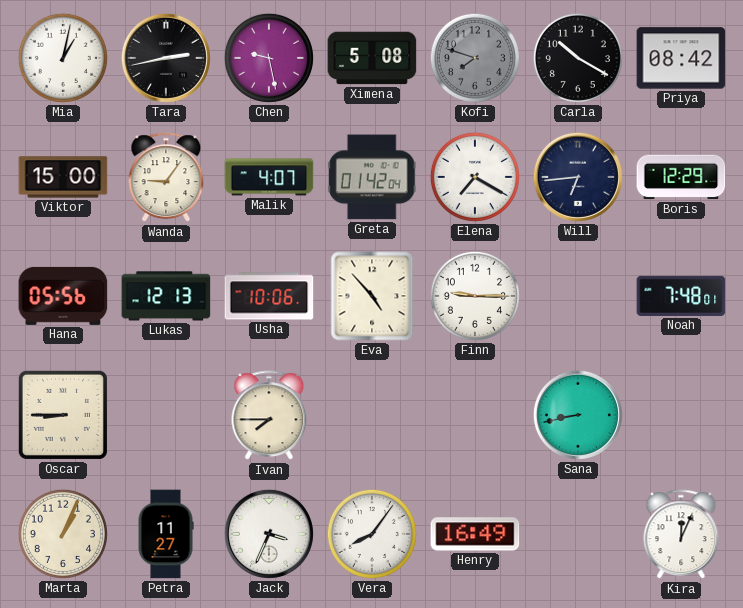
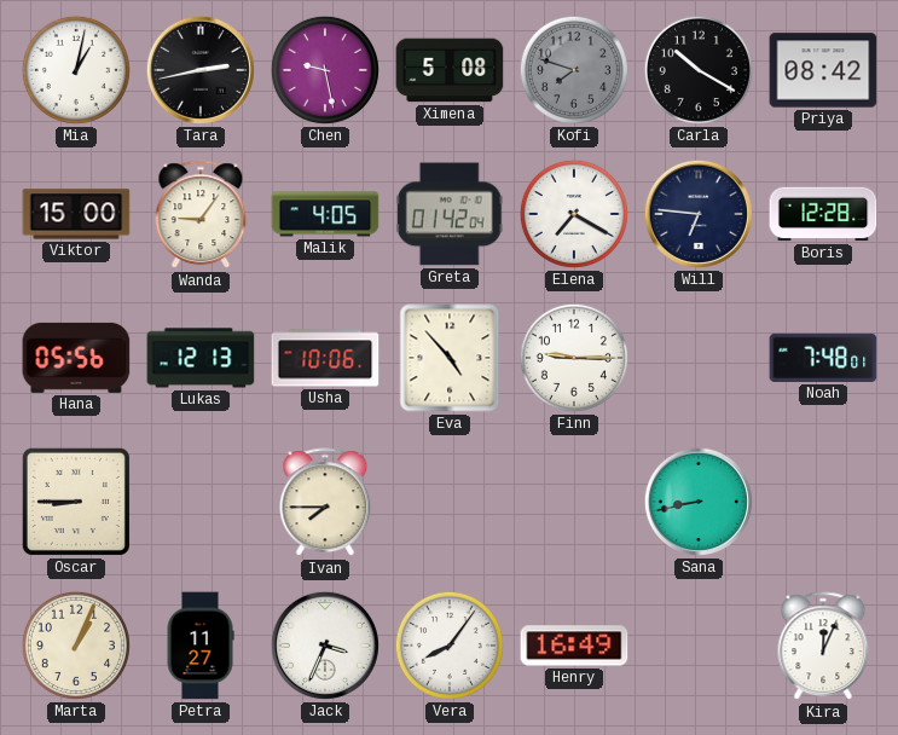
Malik: 4:07 -> 4:05 (325, 214)
Will: 6:44 -> 6:46 (699, 214)
Boris: 12:29 -> 12:28 (823, 214)
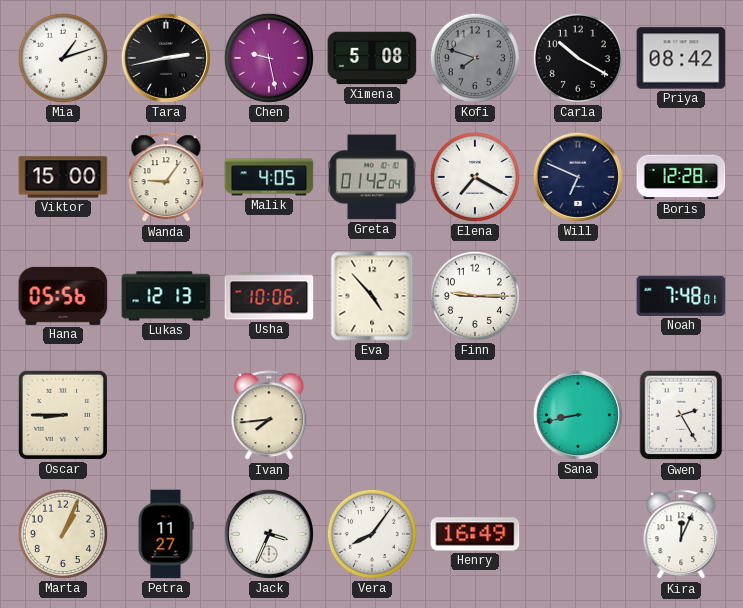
Mia: 1:02 -> 1:12 (63, 58)
Will: 6:46 -> 6:49 (578, 177)
Ivan: 7:45 -> 7:44 (269, 416)
Gwen: none -> 2:25 (681, 415)
